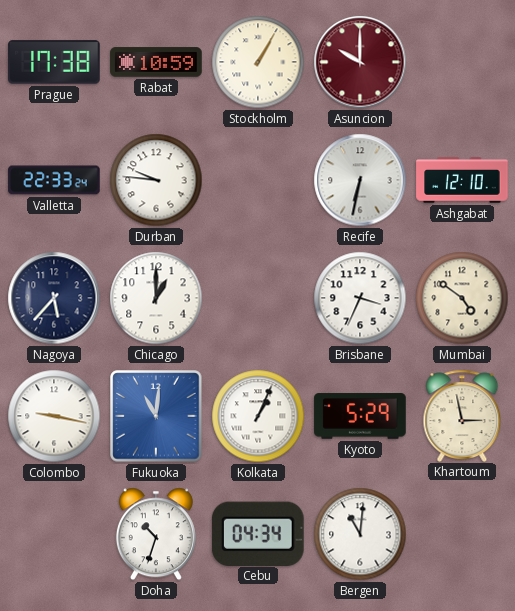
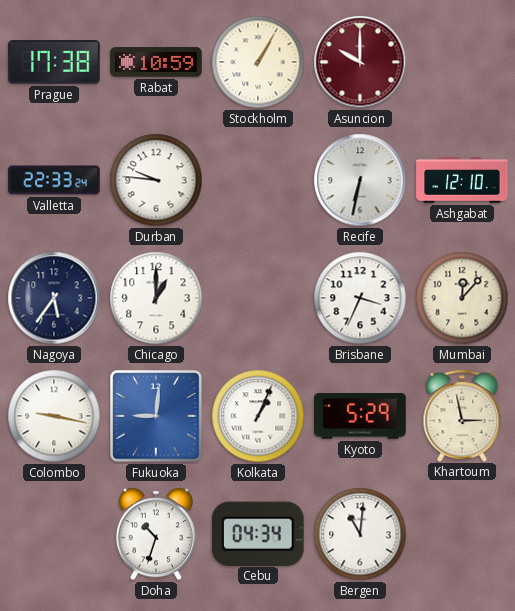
Nagoya: 5:37 -> 5:36 (54, 298)
Mumbai: 4:51 -> 12:07 (462, 298)
Fukuoka: 11:01 -> 9:01 (156, 416)
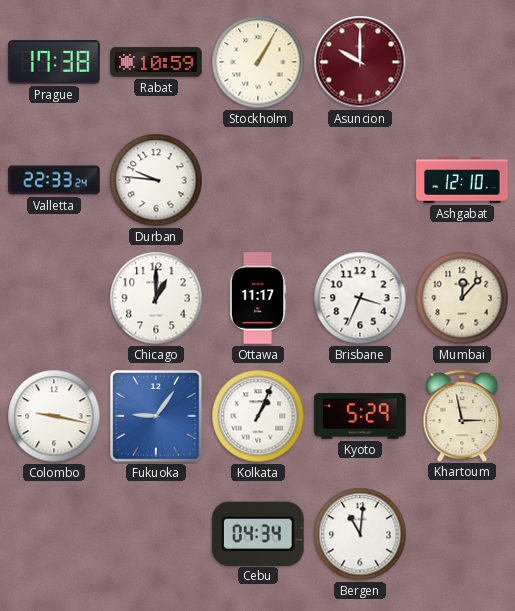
Recife: 6:32 -> none (360, 180)
Nagoya: 5:36 -> none (54, 298)
Ottawa: none -> 11:17 (258, 298)
Fukuoka: 9:01 -> 9:06 (156, 416)
Doha: 10:33 -> none (156, 534)
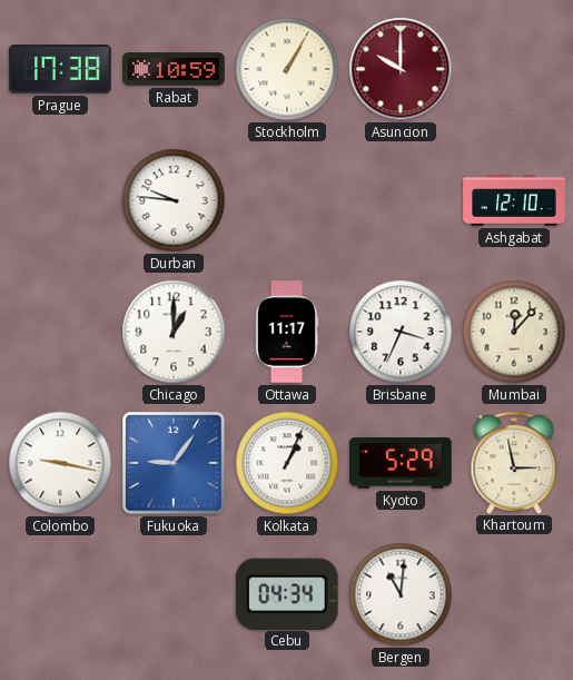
Valletta: 22:33 -> none (54, 180)
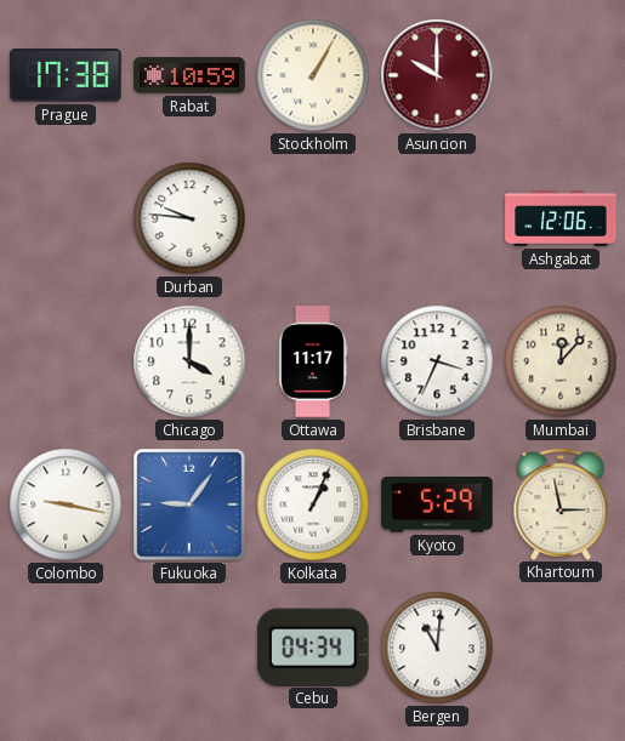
Ashgabat: 12:10 -> 12:06 (561, 218)
Chicago: 1:00 -> 4:00 (189, 361)
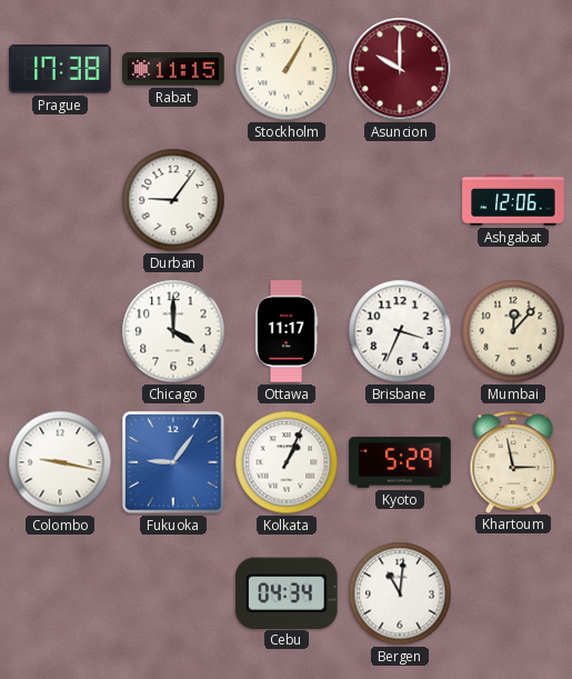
Rabat: 10:59 -> 11:15 (173, 69)
Durban: 9:46 -> 9:06 (173, 200)
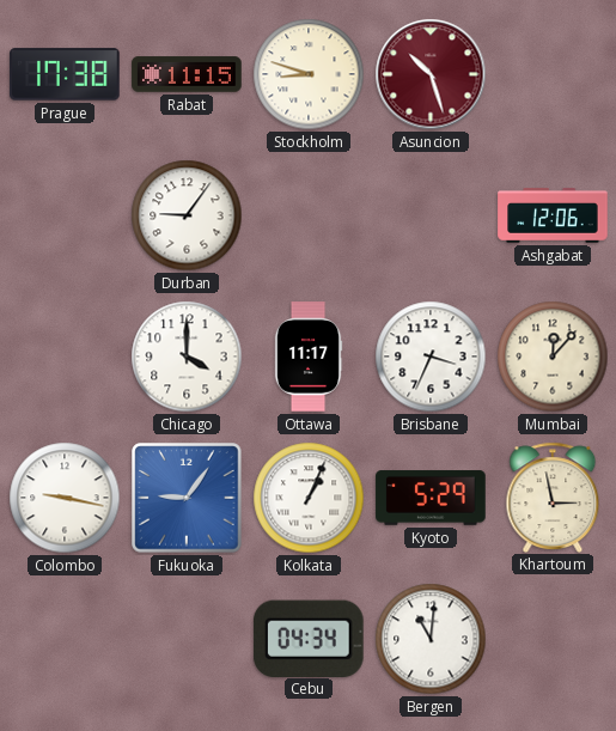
Stockholm: 1:05 -> 8:48 (309, 74)
Asuncion: 10:00 -> 10:27 (431, 74)
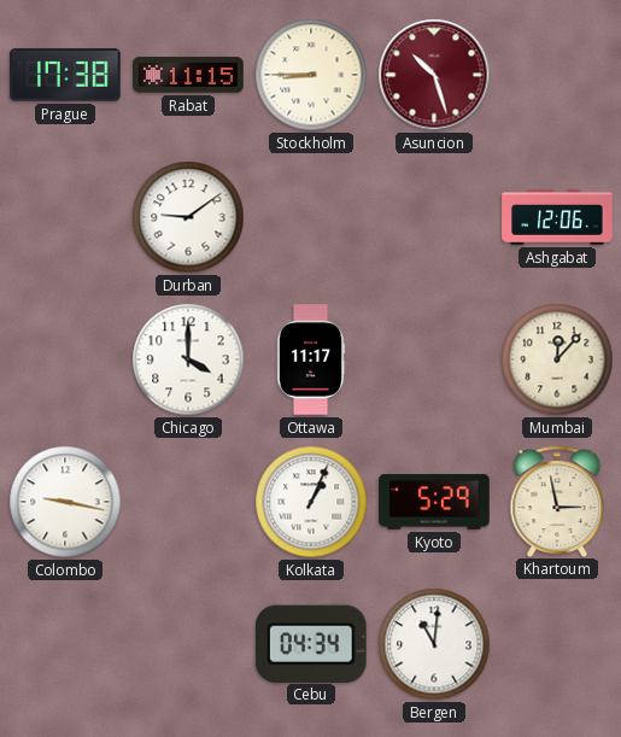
Stockholm: 8:48 -> 8:45 (311, 75)
Durban: 9:06 -> 9:09 (188, 217)
Brisbane: 3:34 -> none (431, 357)
Fukuoka: 9:06 -> none (187, 498)
